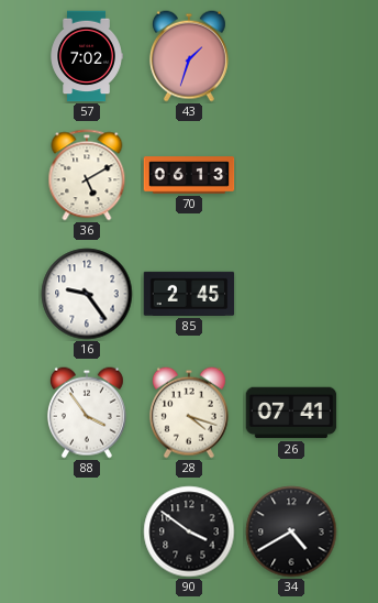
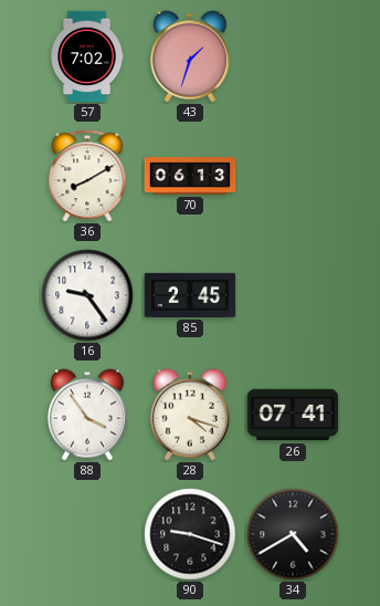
36: 5:10 -> 8:10 (87, 176)
90: 3:51 -> 9:18 (190, 534)
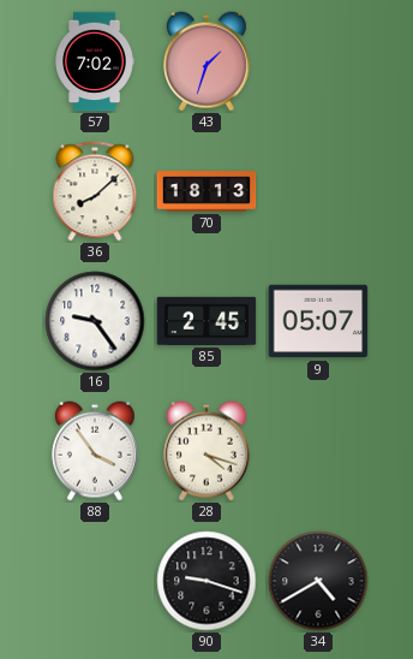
36: 8:10 -> 8:08 (95, 191)
70: 06:13 -> 18:13 (206, 191)
9: none -> 05:07 (318, 321)
26: 07:41 -> none (293, 415)
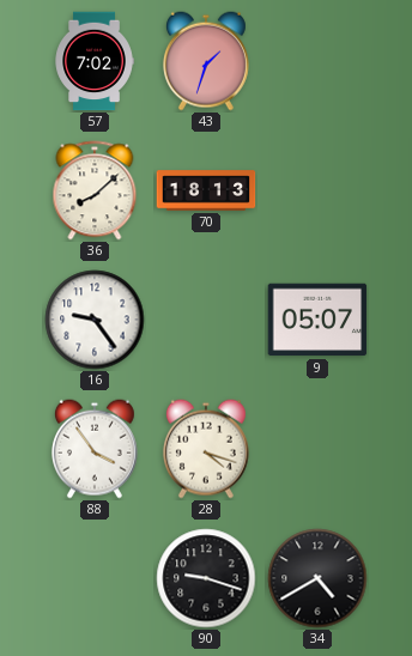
85: 2:45 -> none (206, 321)
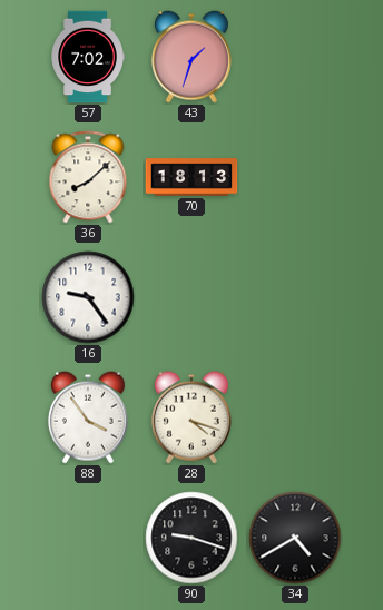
9: 05:07 -> none (317, 320)
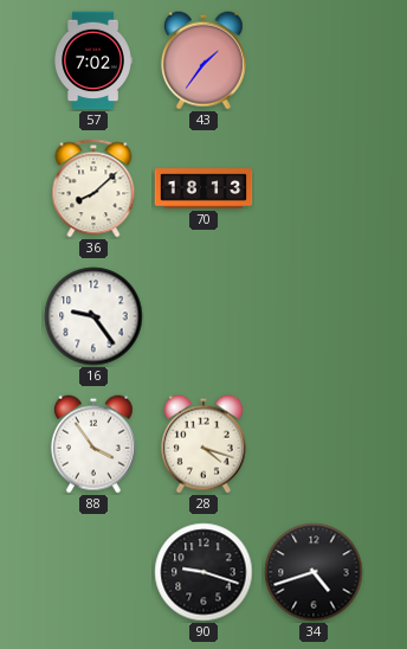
43: 1:33 -> 1:36 (204, 60)
34: 4:40 -> 4:42 (314, 572)
